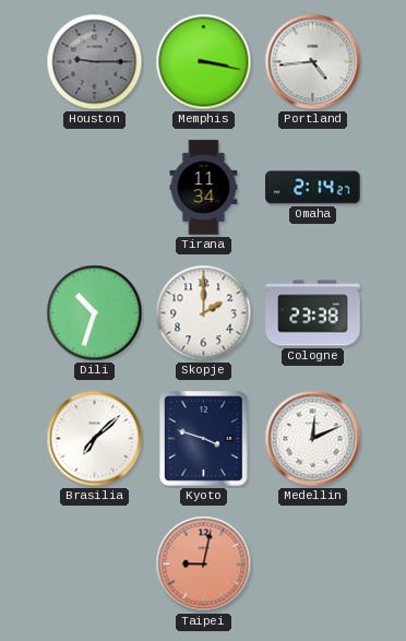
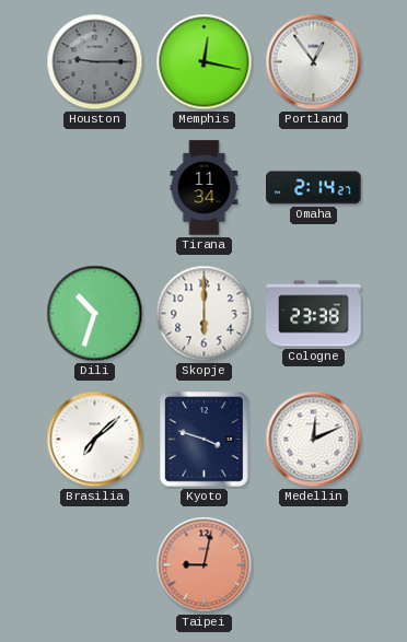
Memphis: 3:17 -> 12:17 (205, 62)
Portland: 4:44 -> 12:54 (314, 62)
Skopje: 2:00 -> 6:00 (205, 314)
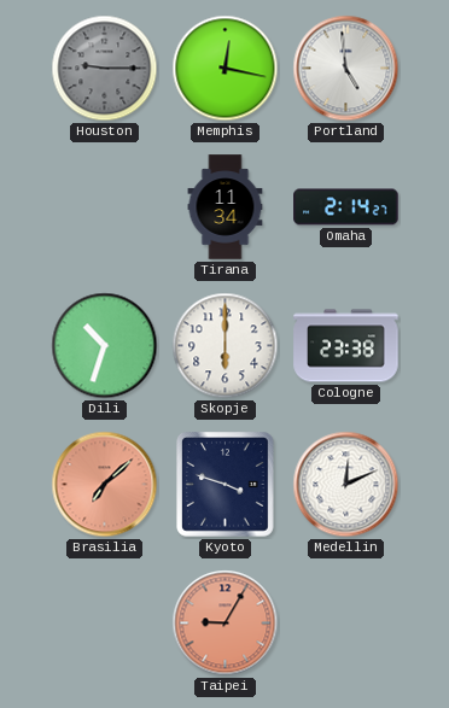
Portland: 12:54 -> 4:59 (346, 69)
Brasilia dial: white -> salmon (105, 485)
Taipei: 9:02 -> 9:05 (226, 624)
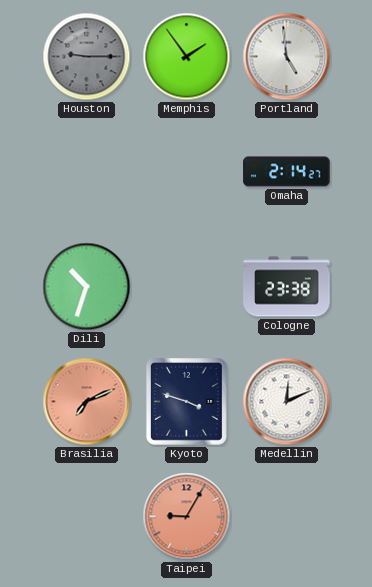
Memphis: 12:17 -> 1:54 (187, 57)
Tirana: 11:34 -> none (226, 207)
Skopje: 6:00 -> none (226, 346)
Brasilia: 7:08 -> 7:11 (87, 402)
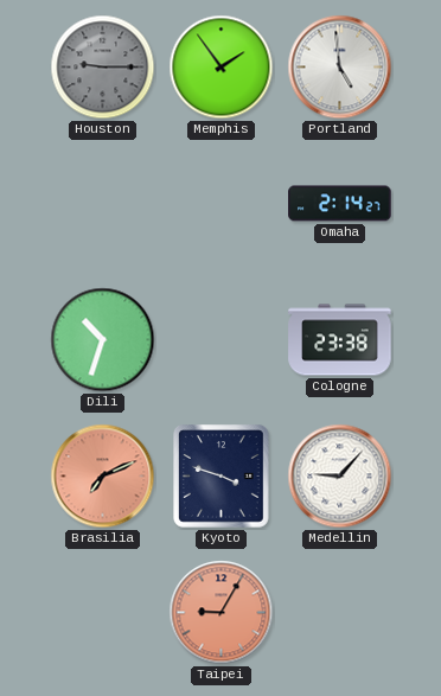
Medellin: 12:11 -> 9:07 (340, 477)
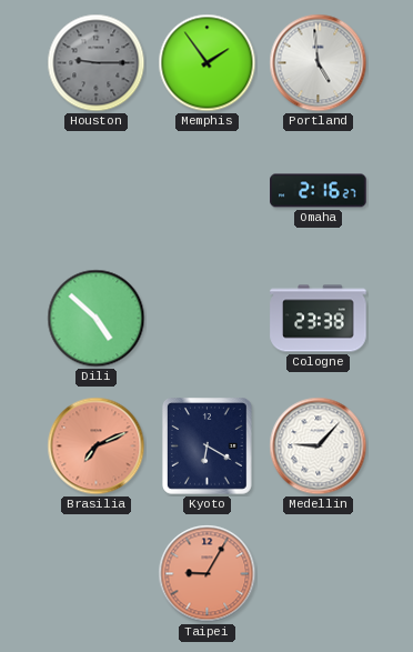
Omaha: 2:14 -> 2:16 (319, 191)
Dili: 10:33 -> 4:52 (97, 319)
Kyoto: 3:48 -> 6:20 (208, 447)
